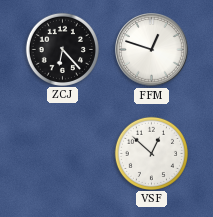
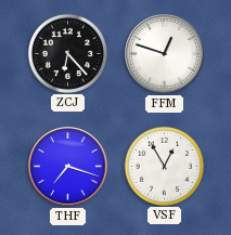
THF: none -> 7:18 (68, 167)
VSF: 12:52 -> 12:55 (164, 166)
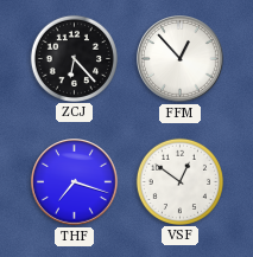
FFM: 12:48 -> 12:53 (181, 59)
VSF: 12:55 -> 12:51 (179, 181)
